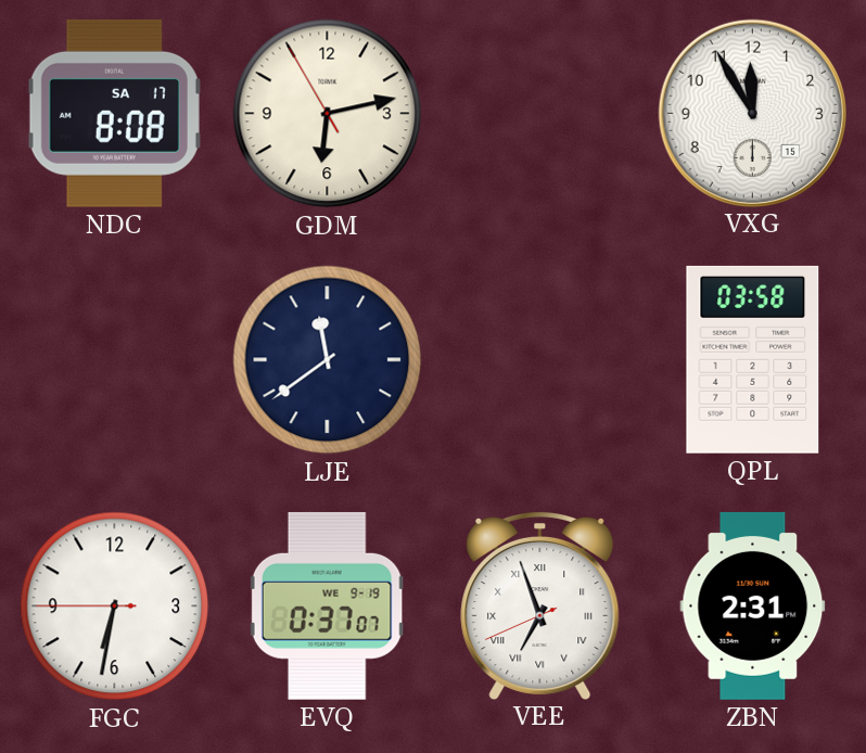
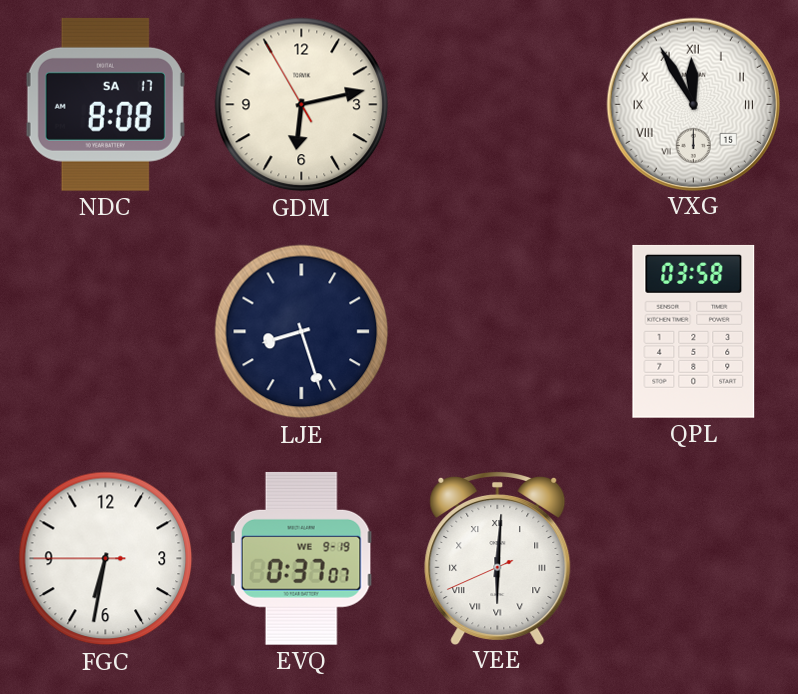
VXG numerals: Arabic -> Roman (693, 104)
LJE: 11:39 -> 8:27 (302, 332)
VEE: 6:56 -> 6:00 (498, 557)
ZBN: 2:31 -> none (753, 605)
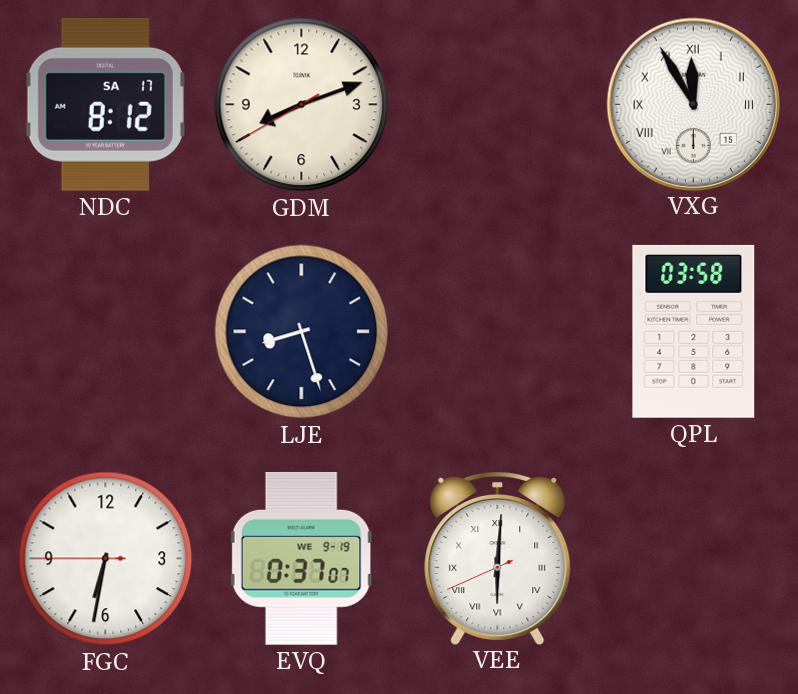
NDC: 8:08 -> 8:12 (105, 104)
GDM: 6:12 -> 8:11 (302, 105)
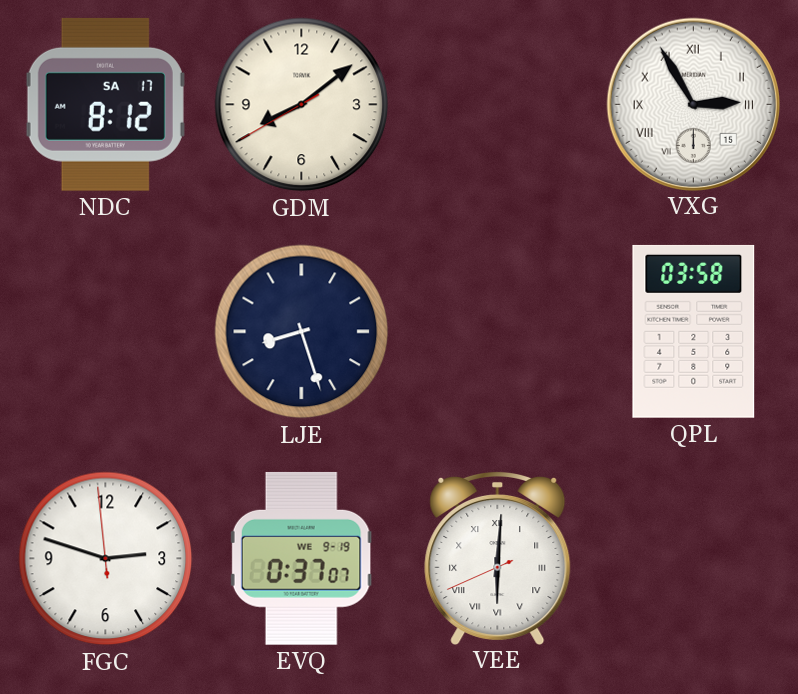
GDM: 8:11 -> 8:08 (302, 105)
VXG: 11:55 -> 2:55 (693, 104)
FGC: 6:31 -> 2:47 (106, 559)
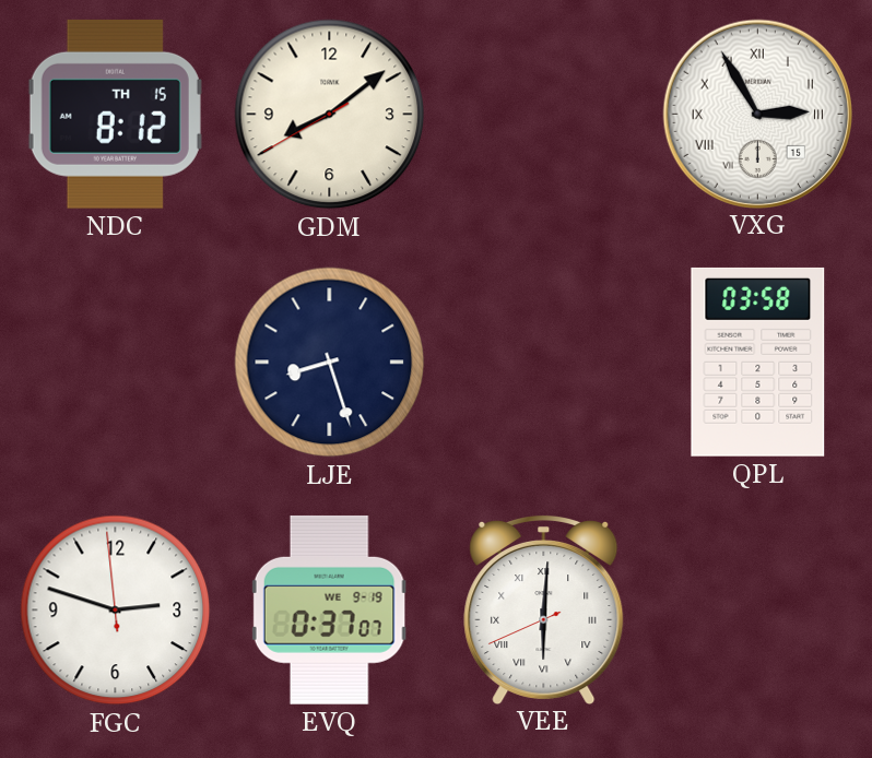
NDC date: SA 17 -> TH 15 (115, 114)
